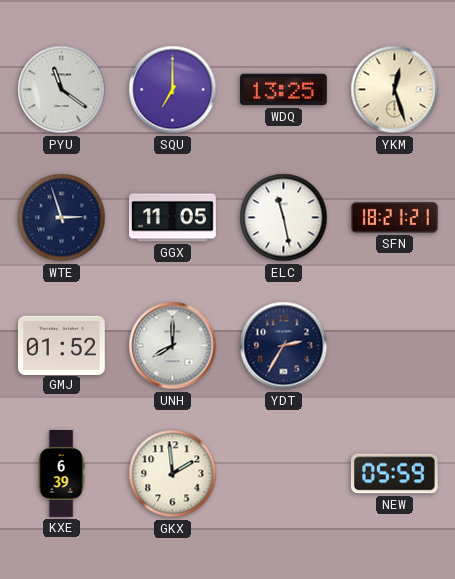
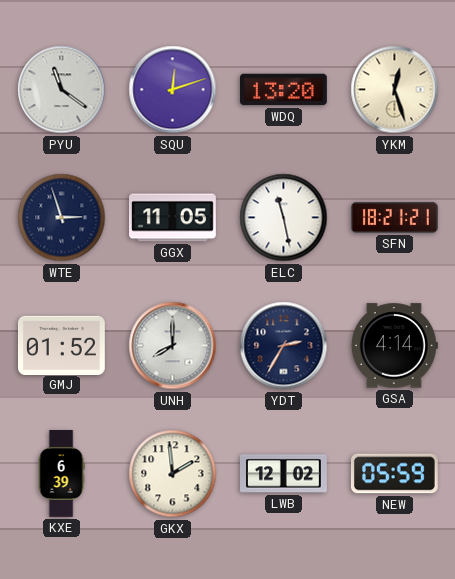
SQU: 7:00 -> 12:12 (173, 90)
WDQ: 13:25 -> 13:20 (284, 90)
GSA: none -> 4:14 (394, 346)
LWB: none -> 12:02 (284, 474)
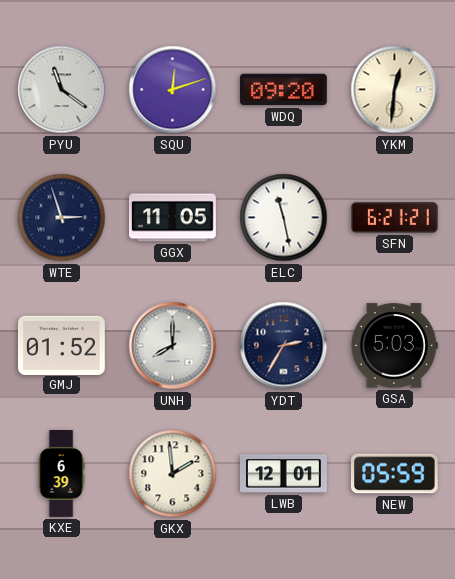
WDQ: 13:20 -> 09:20 (284, 90)
YKM: 12:27 -> 12:31 (395, 90)
SFN: 18:21 -> 6:21 (395, 217)
GSA: 4:14 -> 5:03 (394, 346)
LWB: 12:02 -> 12:01 (284, 474)
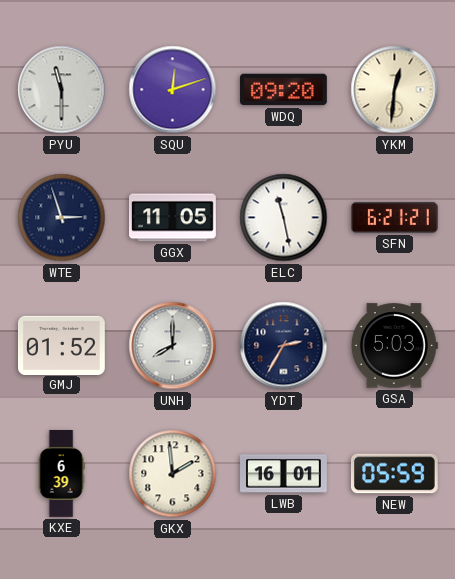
PYU: 11:21 -> 11:30 (62, 90)
LWB: 12:01 -> 16:01 (284, 474)
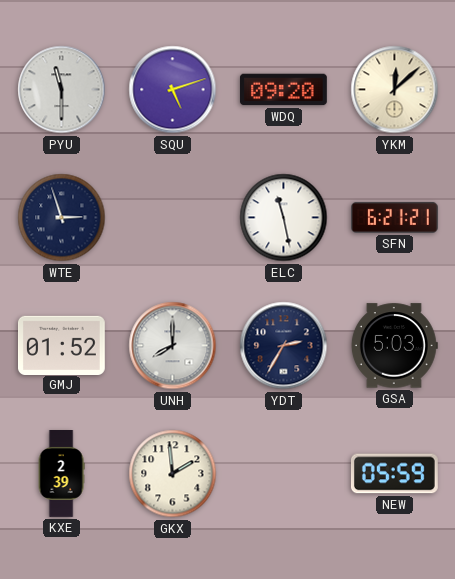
SQU: 12:12 -> 5:12 (173, 90)
YKM: 12:31 -> 12:08 (395, 90)
GGX: 11:05 -> none (173, 218)
KXE: 6:39 -> 2:39 (61, 474)
LWB: 16:01 -> none (284, 474)
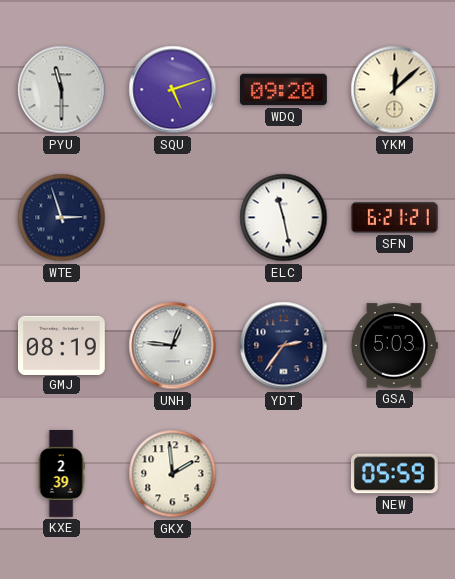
GMJ: 01:52 -> 08:19 (62, 345)
UNH: 8:00 -> 12:46 (173, 346)
YDT: 2:35 -> 2:36 (284, 346)
